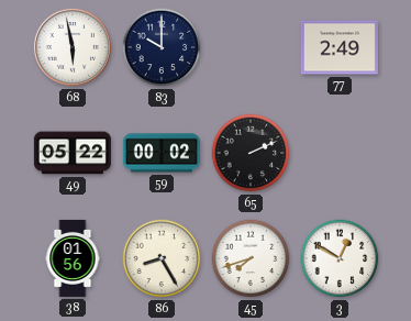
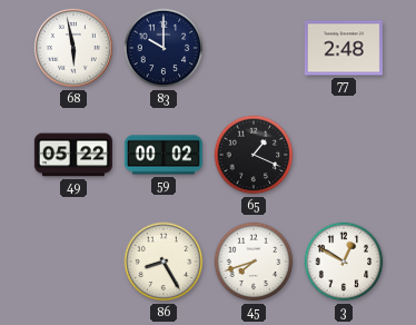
77: 2:49 -> 2:48 (344, 48)
65: 2:11 -> 1:19 (254, 155)
38: 01:56 -> none (73, 258)
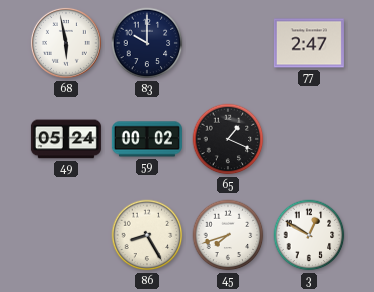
77: 2:48 -> 2:47 (309, 43)
49: 05:22 -> 05:24 (66, 139)
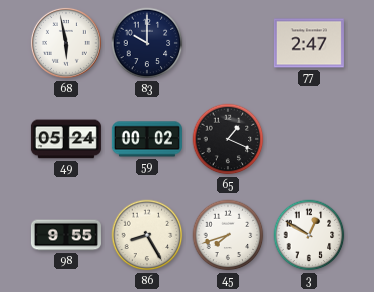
98: none -> 9:55 (66, 235)
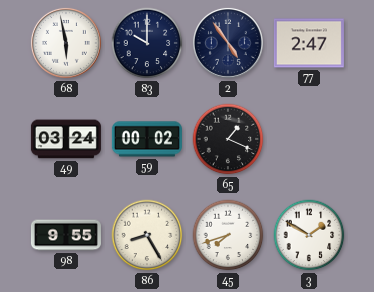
2: none -> 4:54 (228, 43)
49: 05:24 -> 03:24 (66, 139)
3: 12:50 -> 1:50 (309, 235)
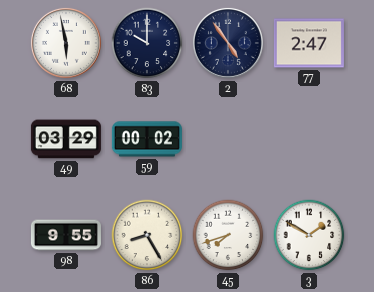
49: 03:24 -> 03:29 (66, 139)
65: 1:19 -> none (228, 139)
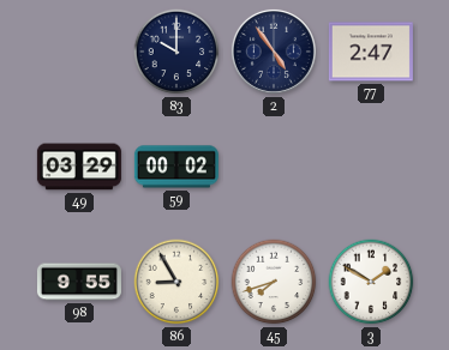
68: 5:58 -> none (66, 43)
86: 8:25 -> 8:55 (176, 282)
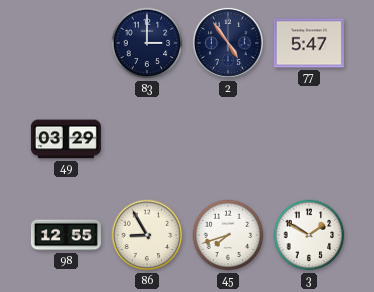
83: 10:00 -> 3:00 (147, 43)
77: 2:47 -> 5:47 (309, 43)
59: 00:02 -> none (176, 167)
98: 9:55 -> 12:55 (66, 235)
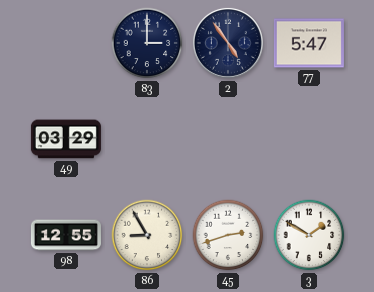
45: 7:42 -> 2:42 (228, 235)
